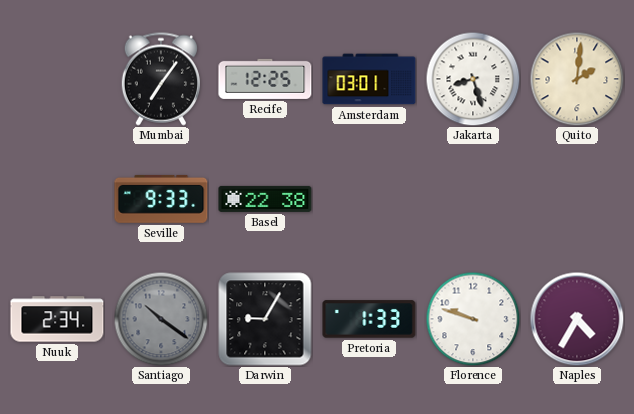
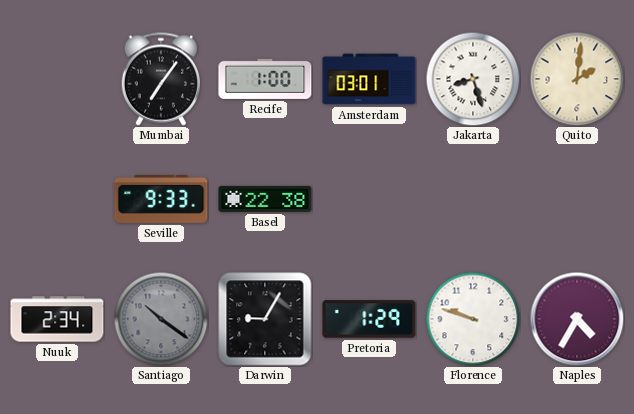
Recife: 12:25 -> 1:00 (265, 79)
Pretoria: 1:33 -> 1:29 (369, 319)
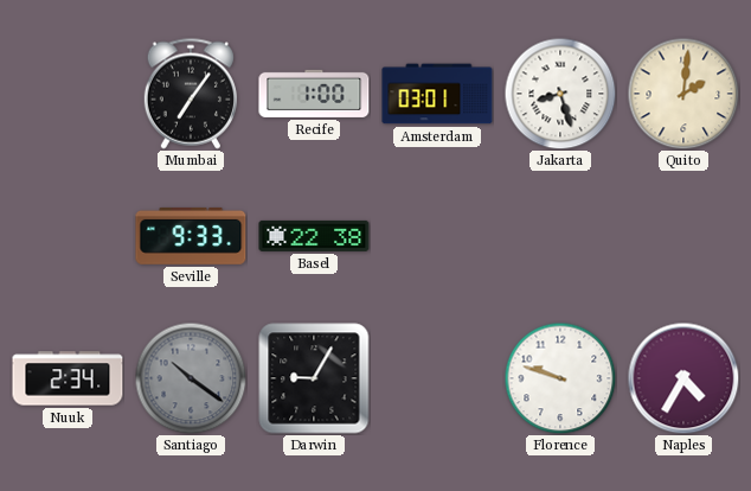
Pretoria: 1:29 -> none (369, 319)
